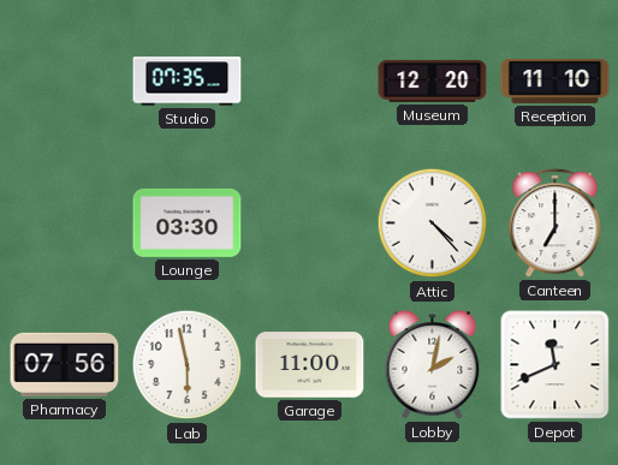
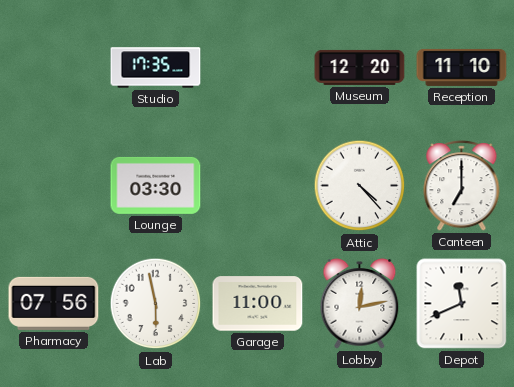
Studio: 07:35 -> 17:35 (156, 68)
Lobby: 2:02 -> 12:13 (360, 304)
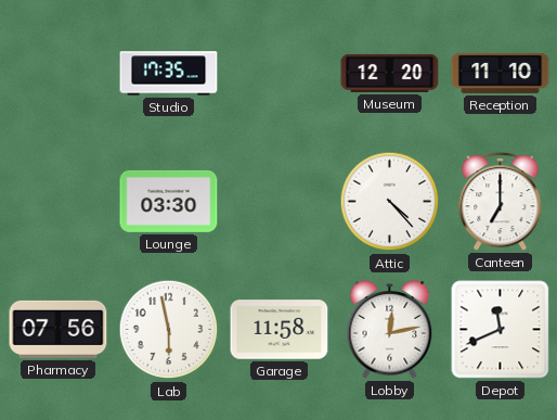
Garage: 11:00 -> 11:58 (280, 330)
